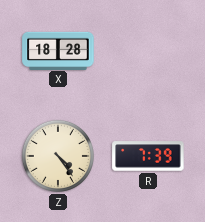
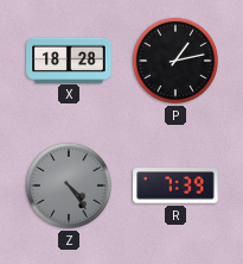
P: none -> 1:13 (175, 61)
Z dial: cream -> grey (69, 186)
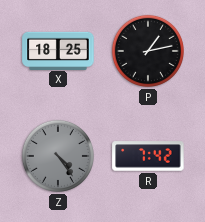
X: 18:28 -> 18:25 (58, 50)
R: 7:39 -> 7:42 (148, 156)
